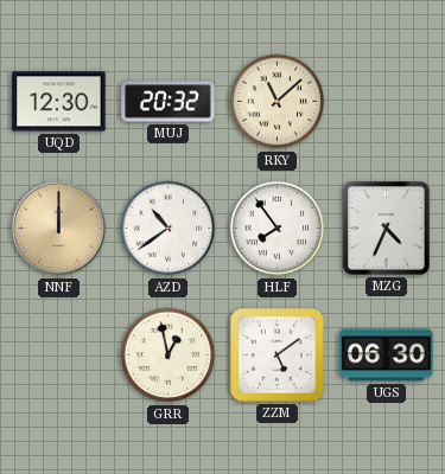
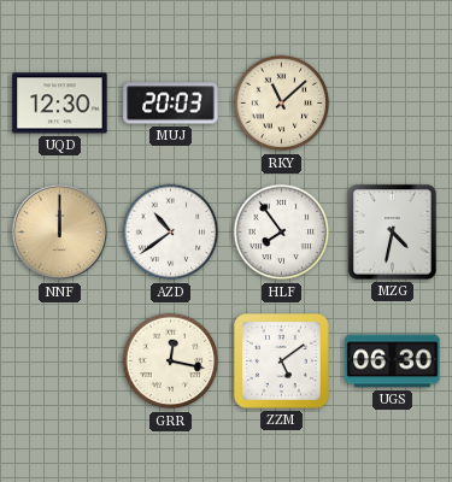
MUJ: 20:32 -> 20:03 (171, 104)
MZG: 4:34 -> 4:32 (393, 233)
GRR: 12:58 -> 12:17 (171, 361)
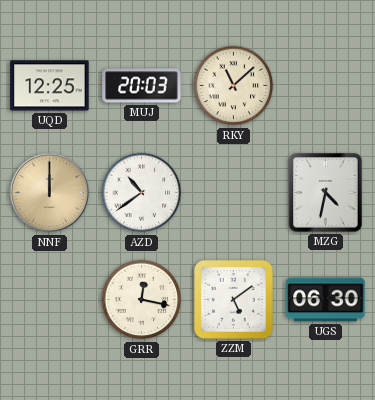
UQD: 12:30 -> 12:25 (50, 86)
HLF: 7:54 -> none (282, 233)
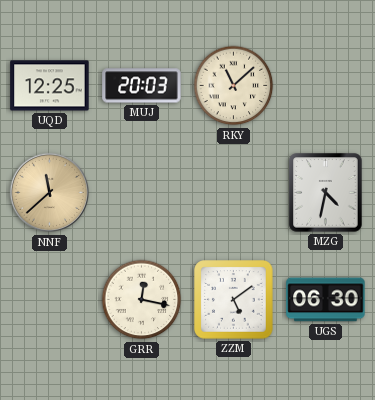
NNF: 12:00 -> 11:38 (50, 193)
AZD: 10:39 -> none (142, 193)
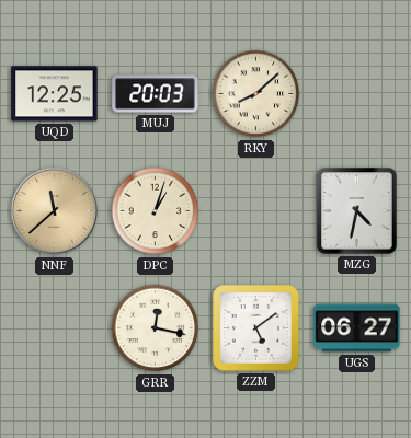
RKY: 11:08 -> 8:08 (256, 94)
DPC: none -> 1:03 (156, 211)
UGS: 06:30 -> 06:27 (357, 328)
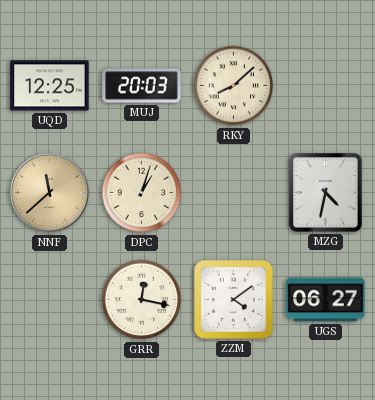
ZZM: 5:09 -> 4:09 (234, 300)
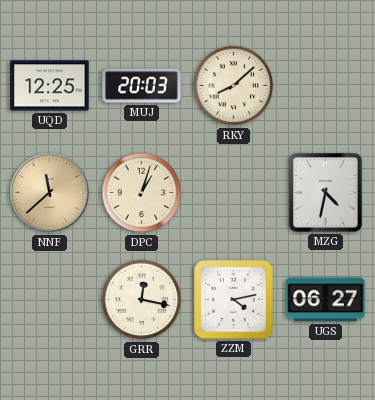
ZZM: 4:09 -> 4:13 (234, 300)
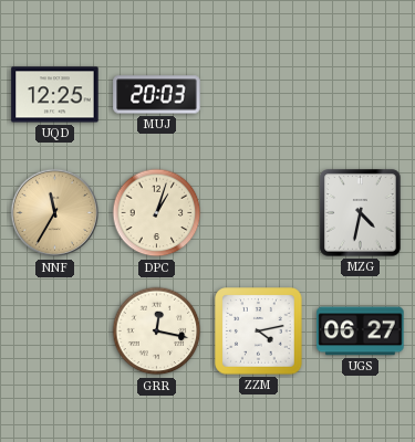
RKY: 8:08 -> none (234, 86)
NNF: 11:38 -> 11:35 (55, 213)
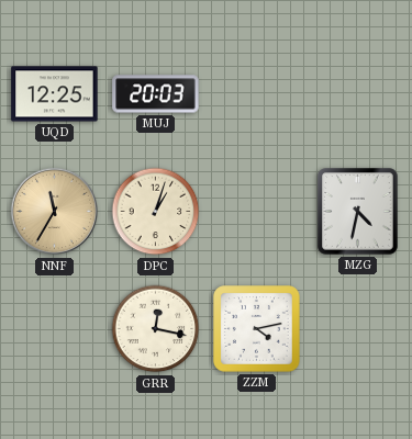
UGS: 06:27 -> none (361, 331)
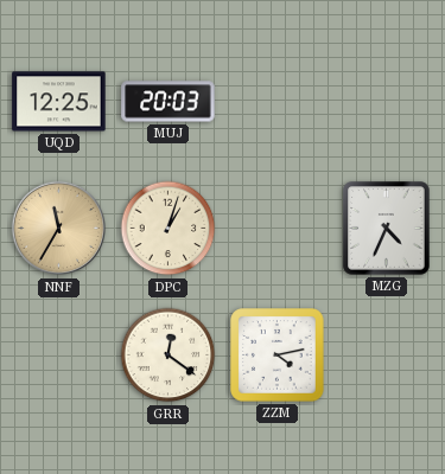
MZG: 4:32 -> 4:34 (387, 229)
GRR: 12:17 -> 12:21 (169, 355)
